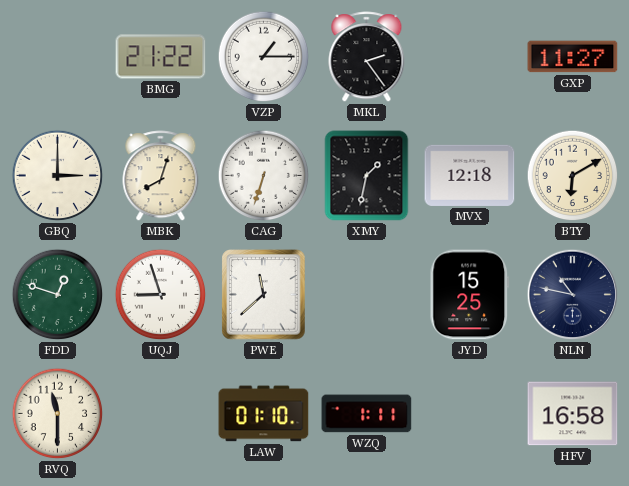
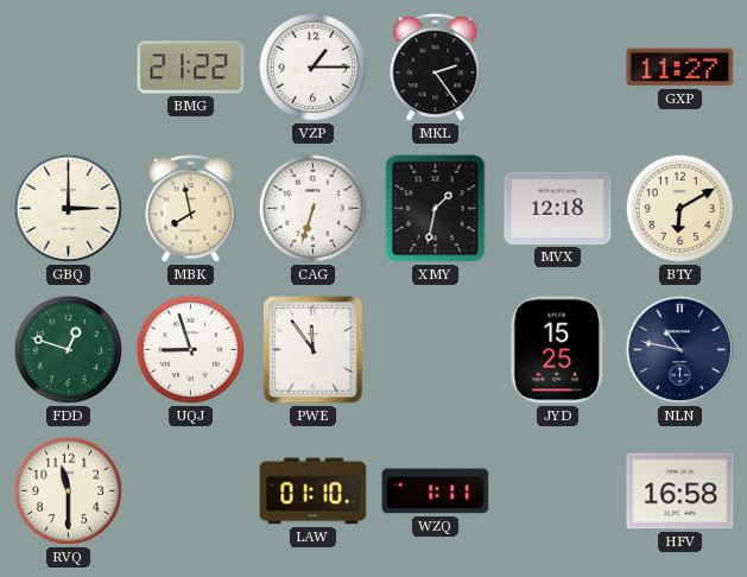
MBK: 8:03 -> 7:58 (191, 209)
PWE: 11:38 -> 11:54 (314, 350)
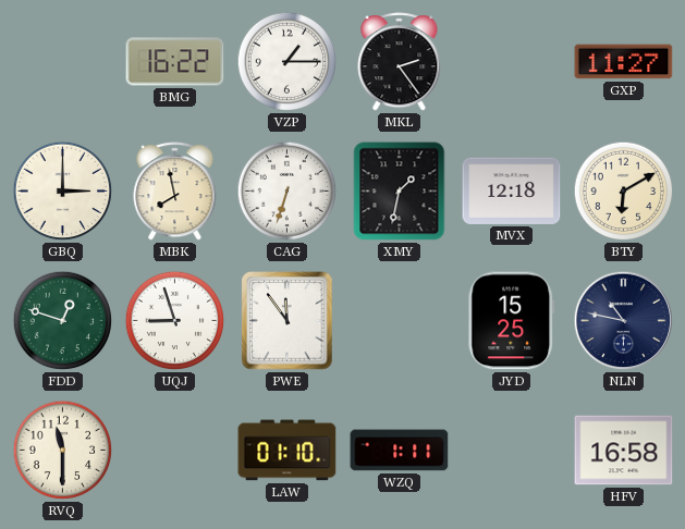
BMG: 21:22 -> 16:22 (175, 62)
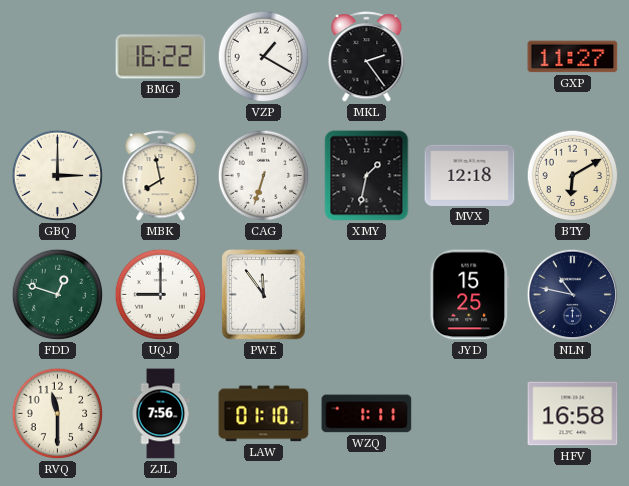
VZP: 1:15 -> 1:20 (264, 57)
UQJ: 8:57 -> 9:00 (161, 295)
ZJL: none -> 7:56 (161, 414)
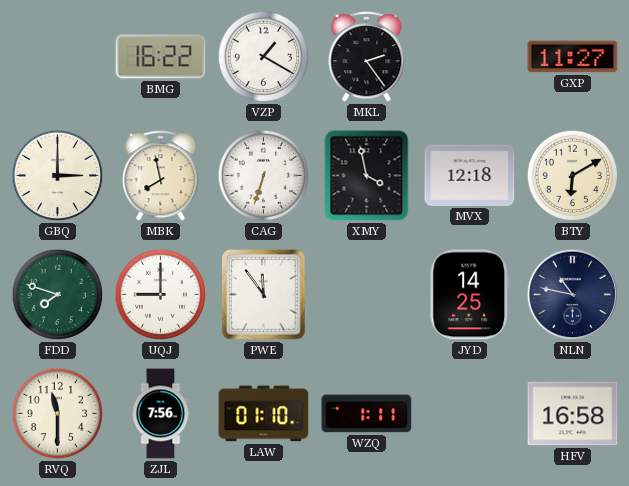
XMY: 1:32 -> 3:58 (367, 176)
FDD: 12:48 -> 7:48 (58, 295)
JYD: 15:25 -> 14:25 (470, 295)
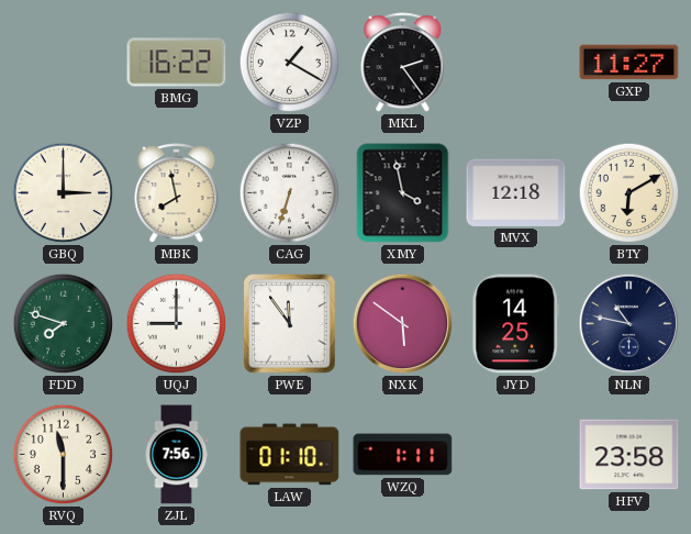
NXK: none -> 5:51 (403, 324)
HFV: 16:58 -> 23:58 (629, 455)
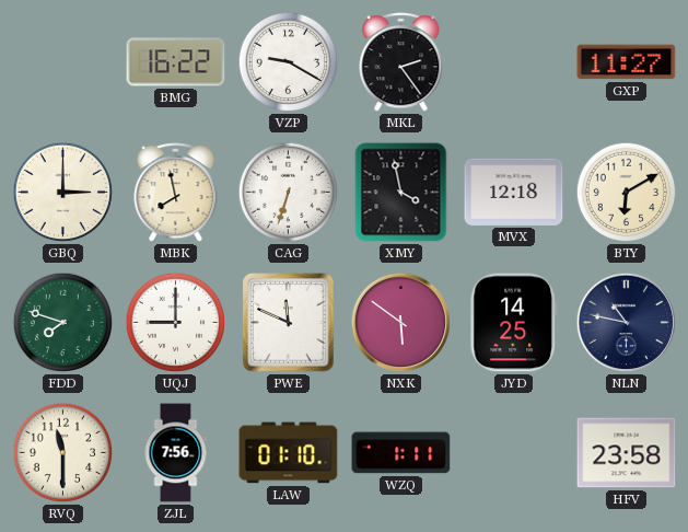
VZP: 1:20 -> 9:20 (289, 62)
PWE: 11:54 -> 11:49 (289, 323)
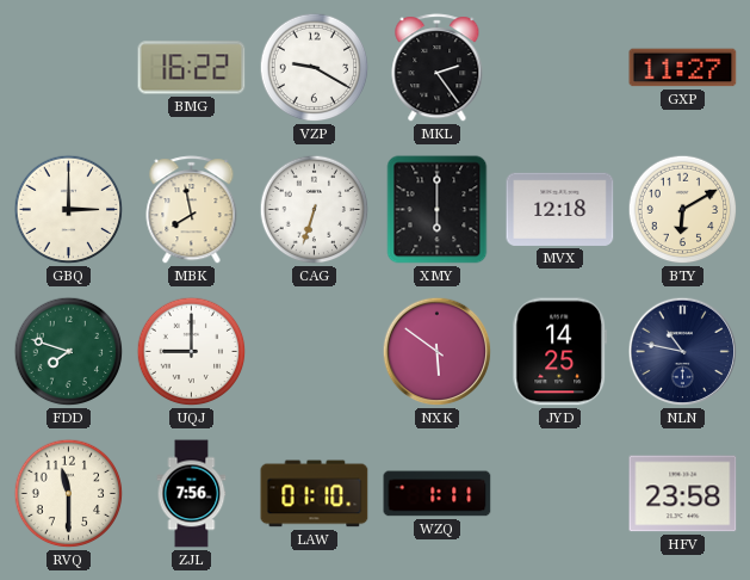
XMY: 3:58 -> 6:00 (438, 210)
PWE: 11:49 -> none (289, 323)
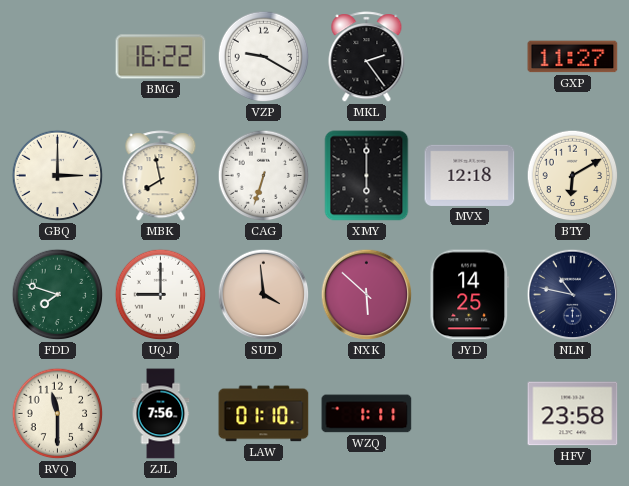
SUD: none -> 3:59 (264, 295)
NXK: 5:51 -> 5:52 (367, 295)
